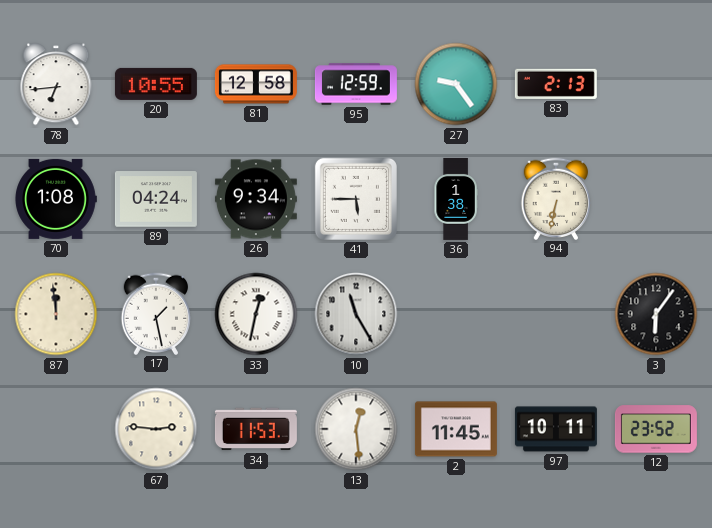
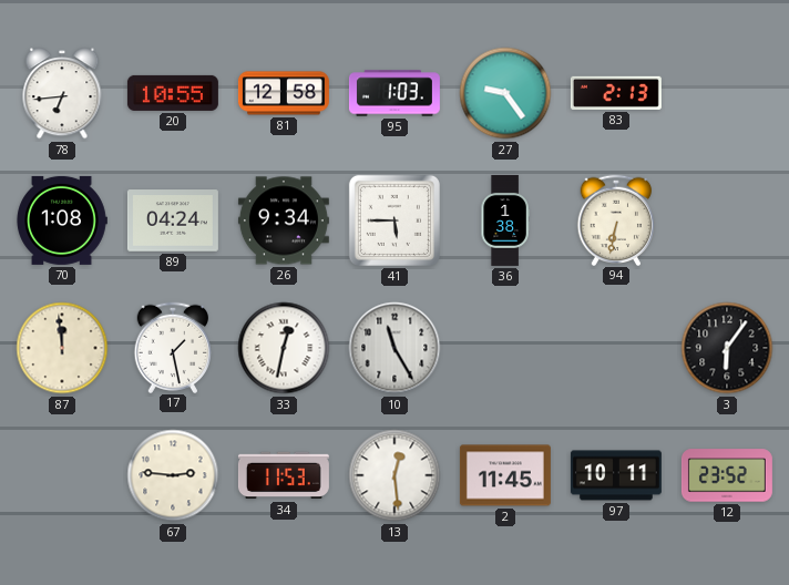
95: 12:59 -> 1:03 (394, 93)
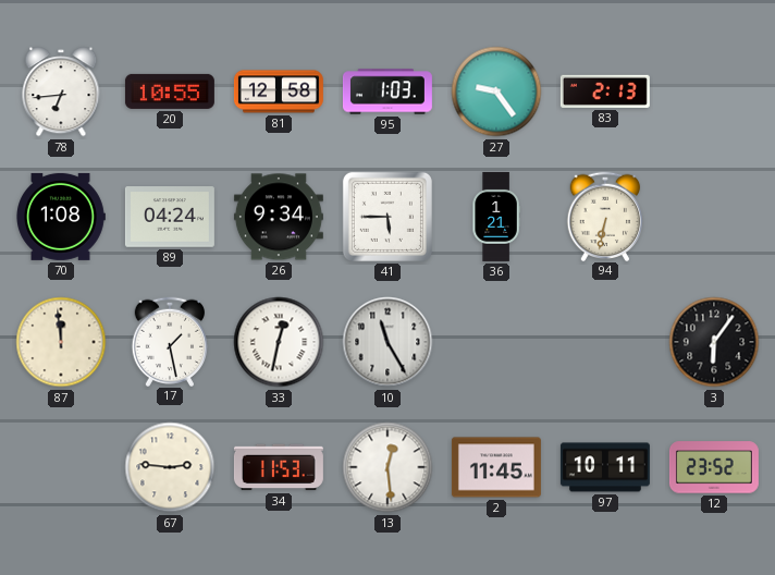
36: 1:38 -> 1:21 (496, 217)
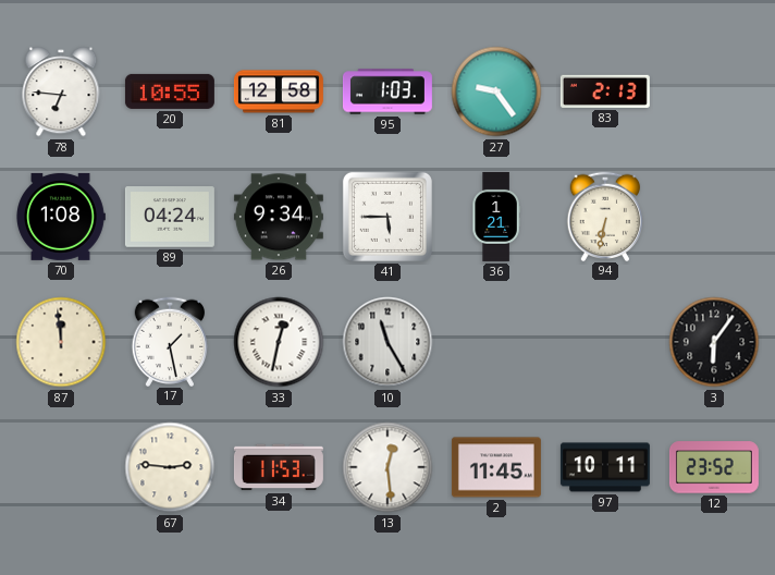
78: 6:44 -> 6:46 (61, 91)
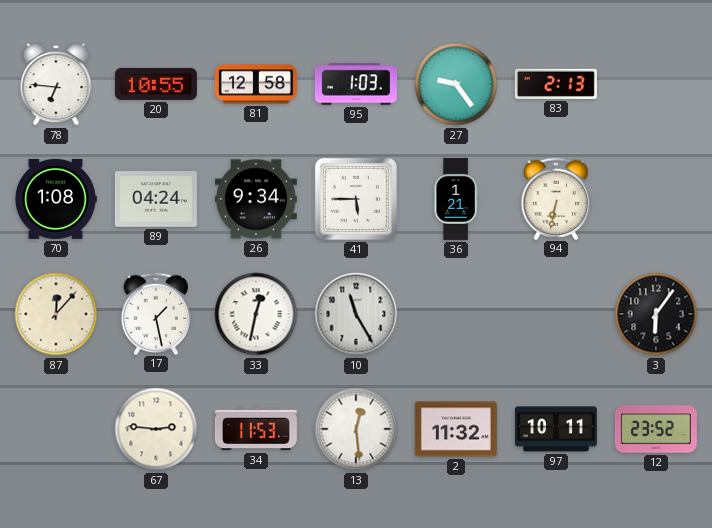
87: 11:59 -> 12:07 (56, 314)
2: 11:45 -> 11:32 (456, 429)
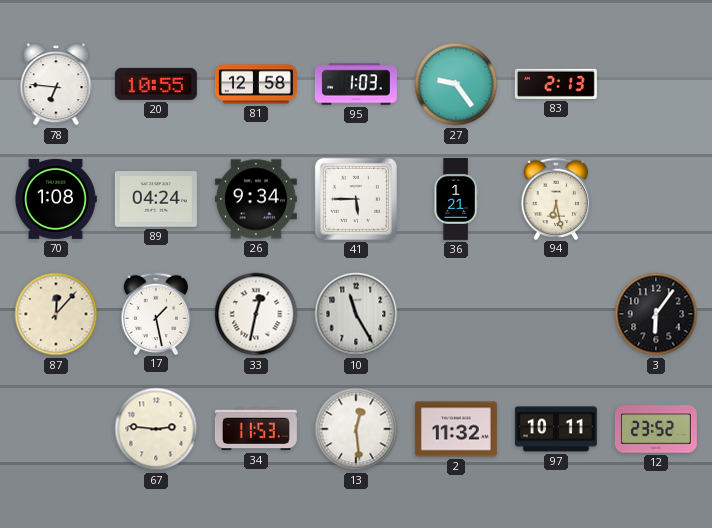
94: 6:32 -> 6:28 (556, 198)
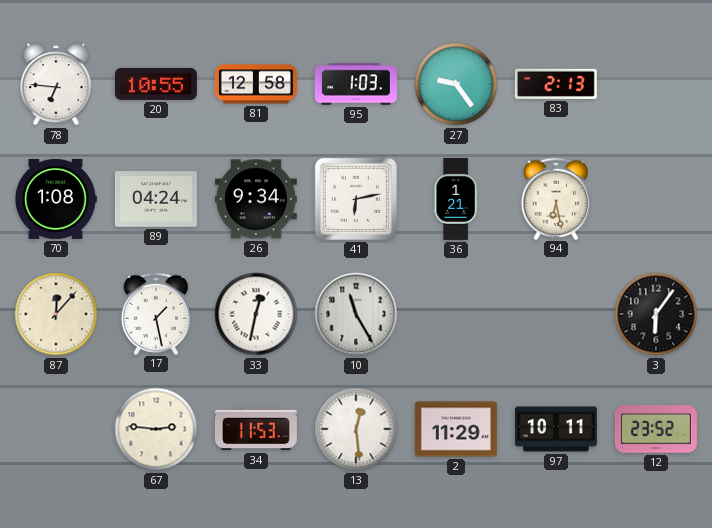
41: 5:45 -> 6:13 (356, 199)
2: 11:32 -> 11:29 (456, 429)
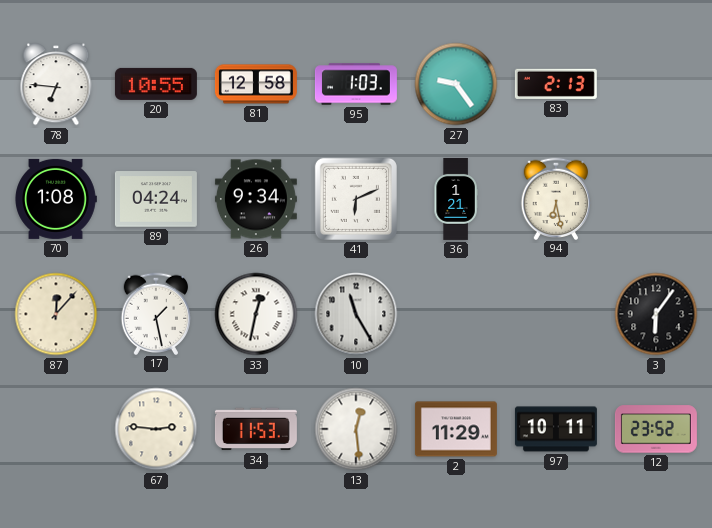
41: 6:13 -> 6:11 (356, 199)
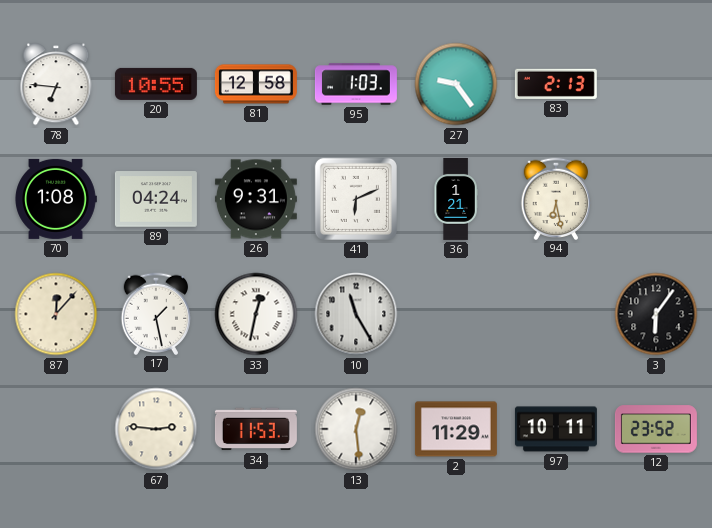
26: 9:34 -> 9:31 (256, 199)
